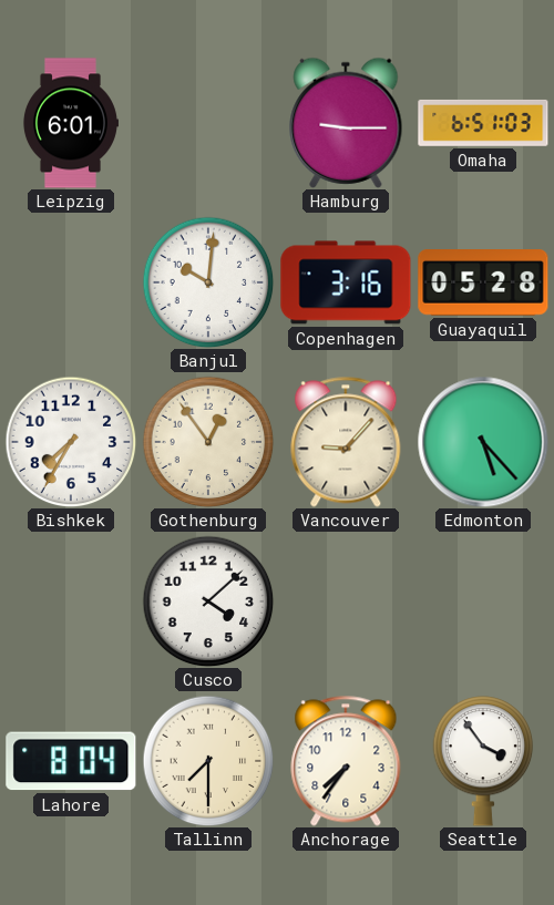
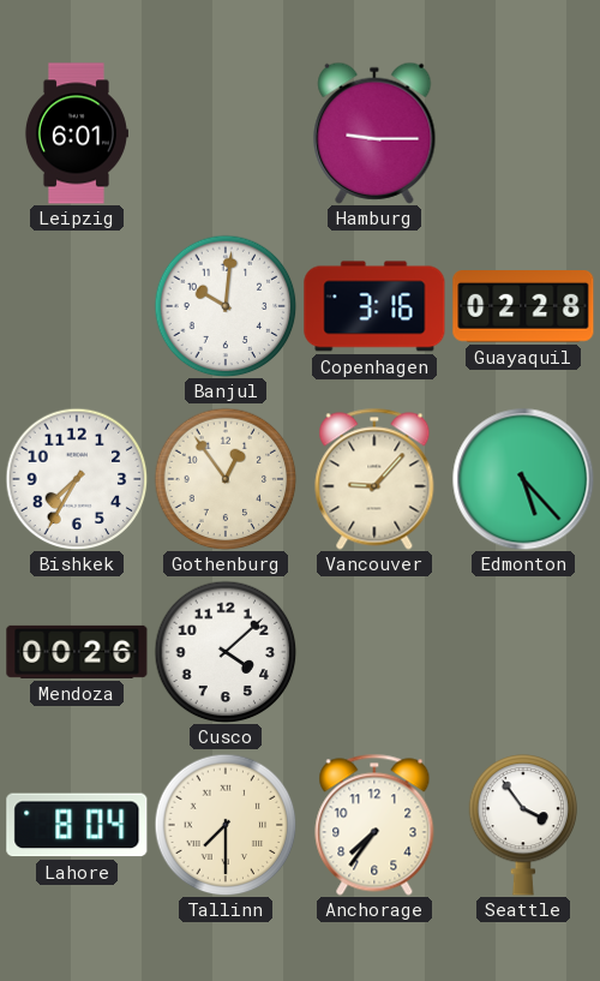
Omaha: 6:51 -> none (483, 123)
Guayaquil: 05:28 -> 02:28 (523, 307)
Mendoza: none -> 00:26 (77, 652)
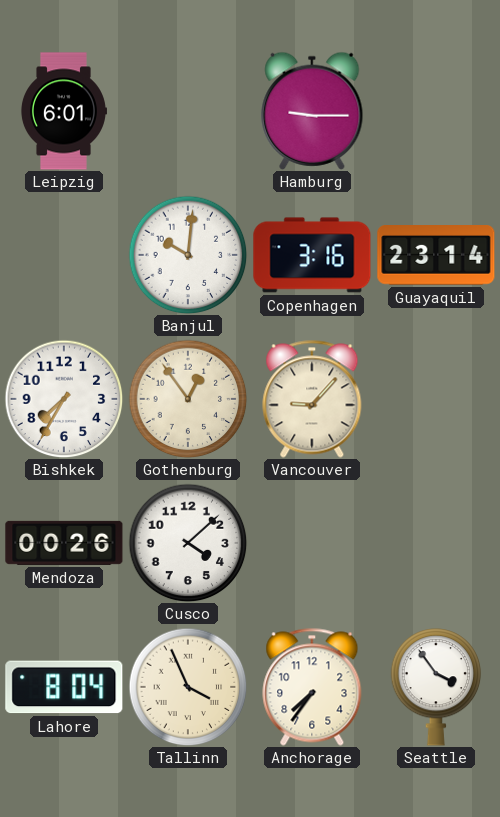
Guayaquil: 02:28 -> 23:14 (436, 256)
Edmonton: 5:23 -> none (523, 479)
Tallinn: 7:30 -> 3:56 (188, 687)
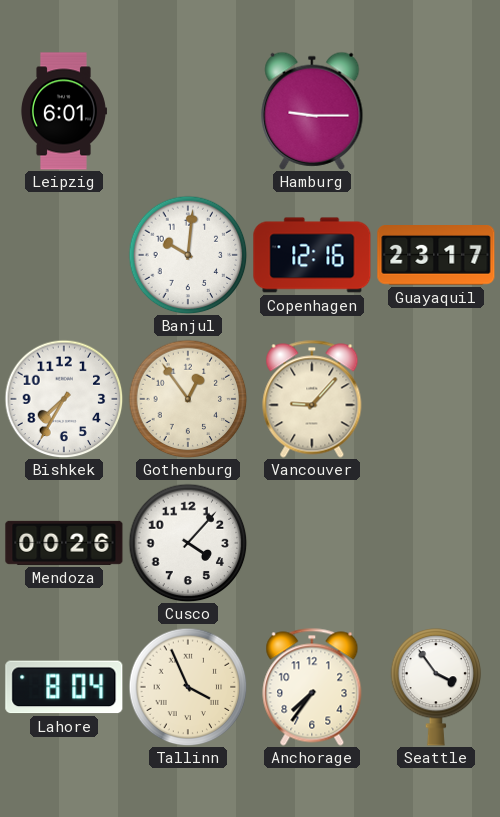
Copenhagen: 3:16 -> 12:16 (312, 255)
Guayaquil: 23:14 -> 23:17 (436, 256)
Cusco: 4:08 -> 4:07 (188, 543)
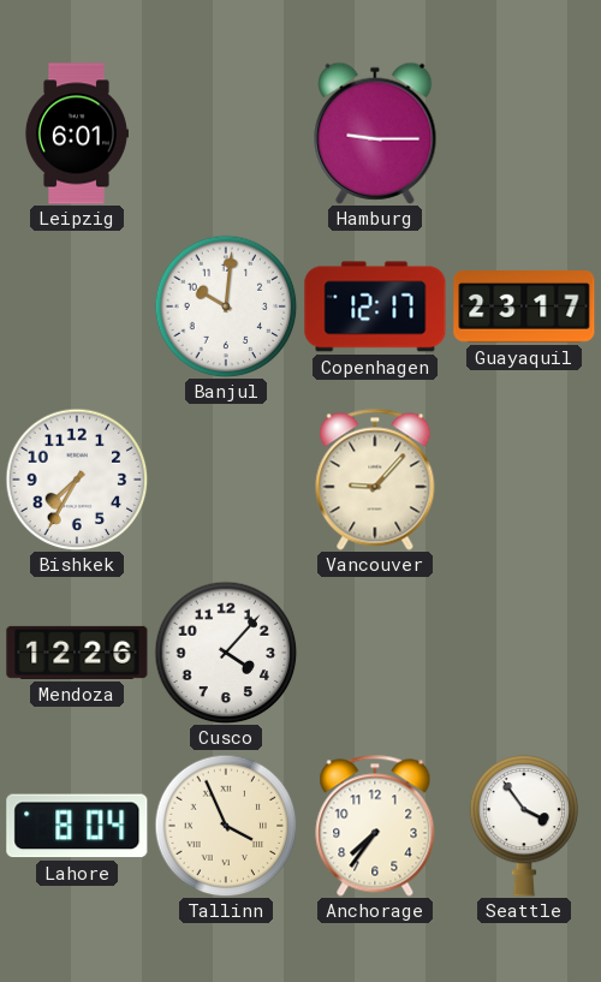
Copenhagen: 12:16 -> 12:17 (375, 306)
Gothenburg: 12:54 -> none (188, 399)
Mendoza: 00:26 -> 12:26 (77, 653)
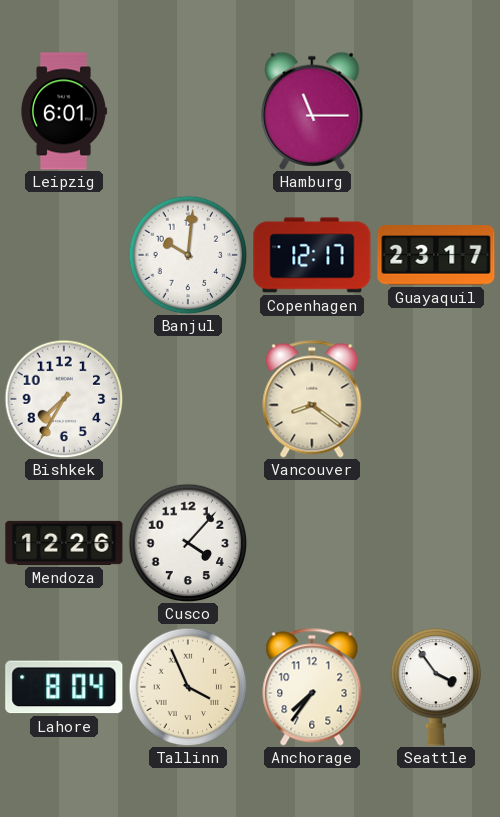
Hamburg: 9:15 -> 11:15 (312, 111)
Vancouver: 9:07 -> 8:21 (312, 399)
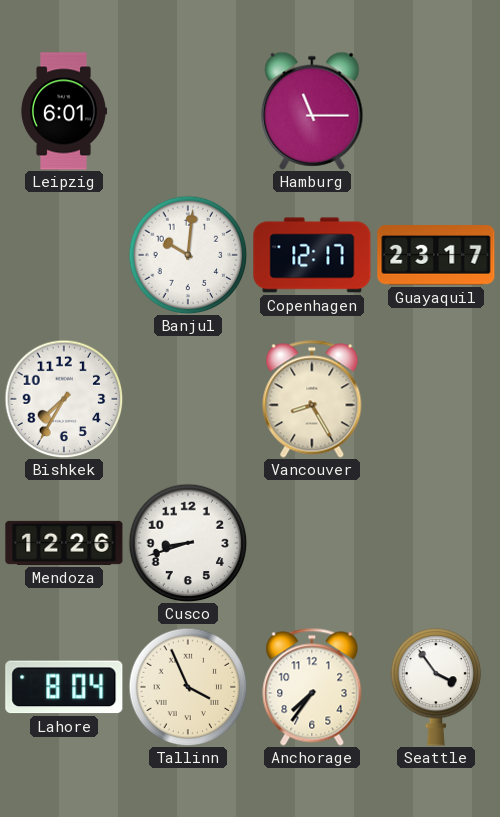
Vancouver: 8:21 -> 8:25 (312, 399)
Cusco: 4:07 -> 8:42 (188, 543)
